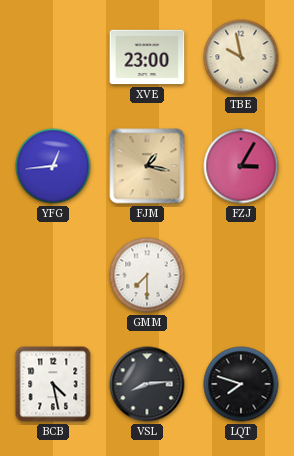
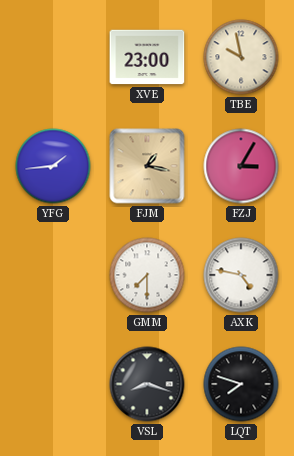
YFG: 12:44 -> 1:44 (53, 166)
AXK: none -> 4:47 (241, 275)
BCB: 4:28 -> none (53, 384)
VSL: 8:14 -> 8:18 (147, 384)
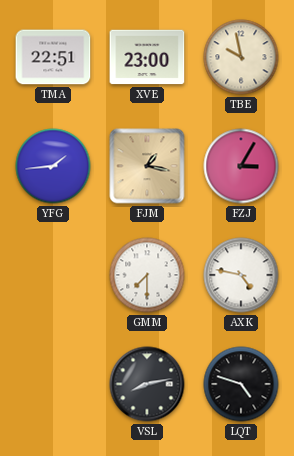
TMA: none -> 22:51 (53, 57)
VSL: 8:18 -> 8:13 (147, 384)
LQT: 7:48 -> 4:48 (241, 384)
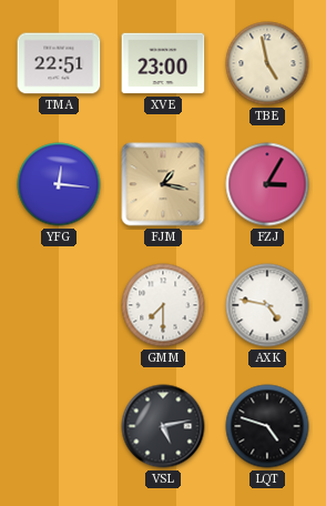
TBE: 9:58 -> 4:58 (267, 63)
YFG: 1:44 -> 12:16 (59, 184)
VSL: 8:13 -> 5:13 (163, 426)
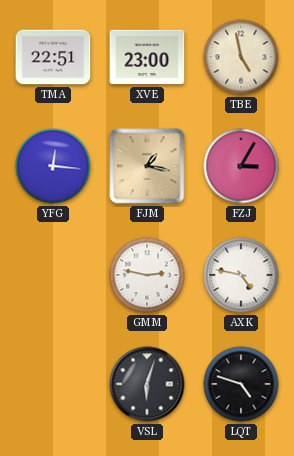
GMM: 7:30 -> 2:47 (147, 275)
VSL: 5:13 -> 6:03 (147, 384)
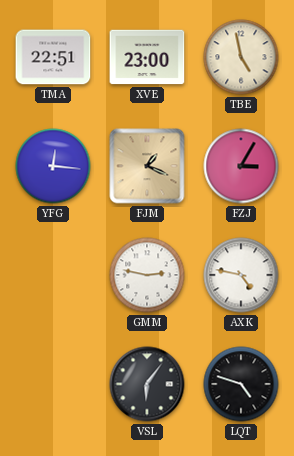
FJM: 1:17 -> 1:19 (147, 166)
VSL: 6:03 -> 6:06 (147, 384)
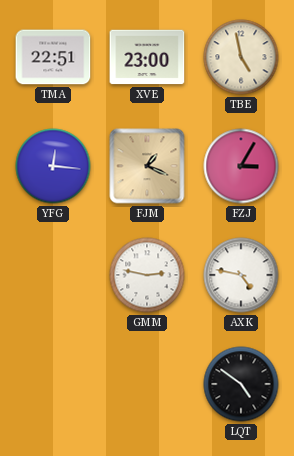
VSL: 6:06 -> none (147, 384)
LQT: 4:48 -> 4:51 (241, 384)
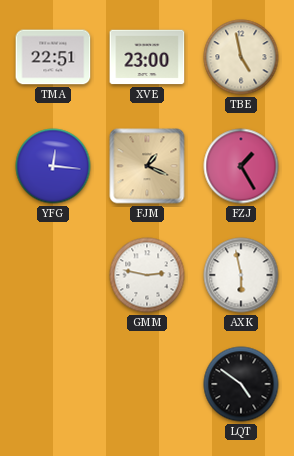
FZJ: 3:05 -> 1:25 (241, 166)
AXK: 4:47 -> 5:58 (241, 275)
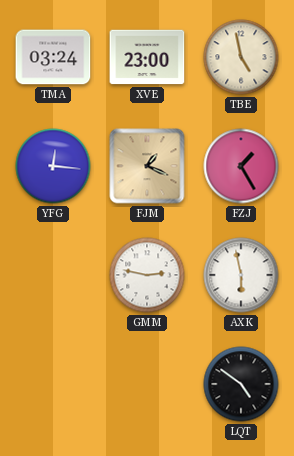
TMA: 22:51 -> 03:24 (53, 57)
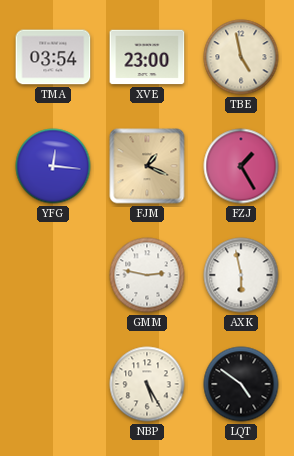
TMA: 03:24 -> 03:54 (53, 57)
NBP: none -> 5:25 (147, 384)
